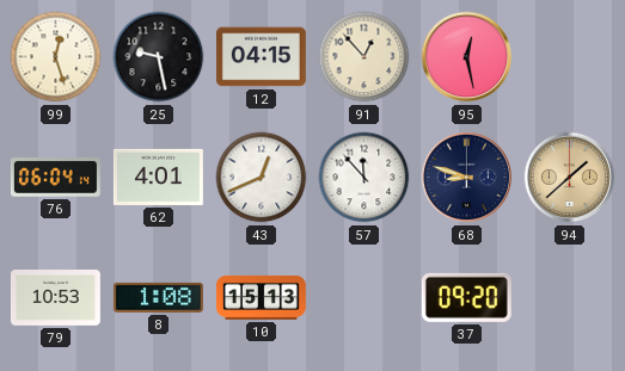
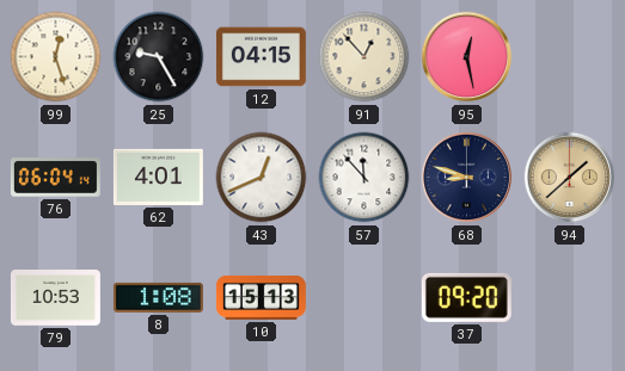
25: 9:28 -> 9:25 (159, 57)
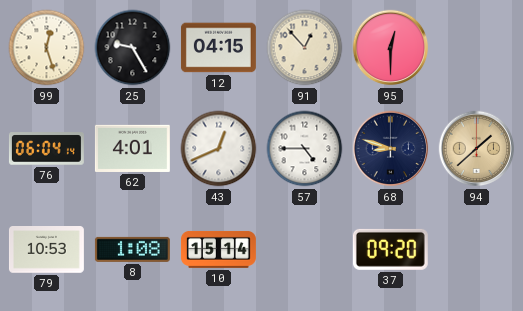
95: 12:28 -> 12:30 (391, 48)
57: 11:53 -> 4:45 (305, 149)
10: 15:13 -> 15:14 (218, 249)
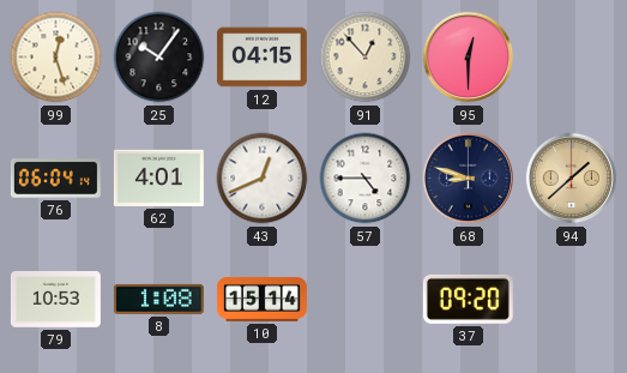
25: 9:25 -> 10:06 (159, 58)
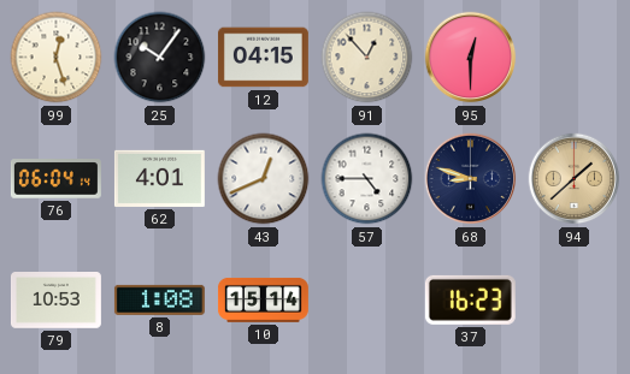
37: 09:20 -> 16:23 (470, 299)
